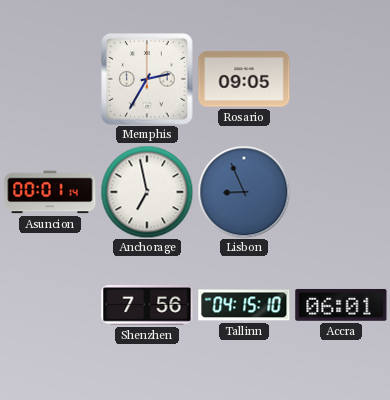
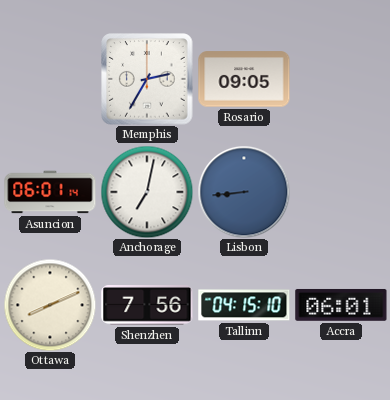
Asuncion: 00:01 -> 06:01 (50, 192)
Anchorage: 6:58 -> 7:02 (147, 192)
Lisbon: 8:56 -> 8:44 (244, 192)
Ottawa: none -> 8:11 (50, 305)
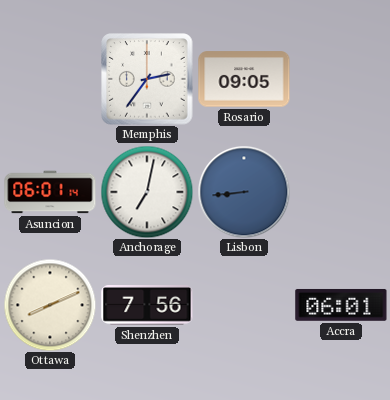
Memphis: 2:35 -> 2:36 (147, 79)
Tallinn: 04:15 -> none (244, 305)
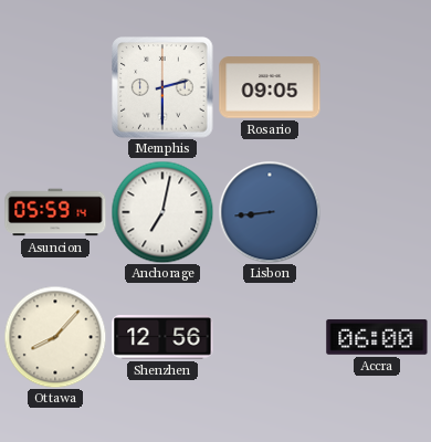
Memphis: 2:36 -> 2:30 (162, 87)
Asuncion: 06:01 -> 05:59 (55, 212)
Ottawa: 8:11 -> 8:07 (55, 337)
Shenzhen: 7:56 -> 12:56 (162, 338)
Accra: 06:01 -> 06:00 (377, 337)
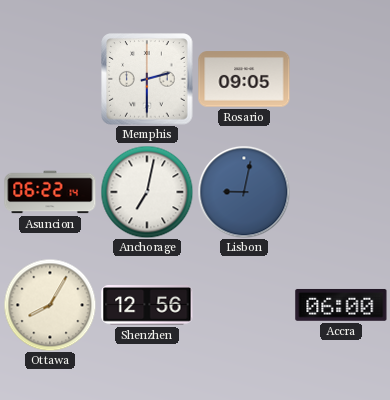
Asuncion: 05:59 -> 06:22 (50, 192)
Lisbon: 8:44 -> 9:02 (244, 192)
Ottawa: 8:07 -> 8:05 (50, 305)
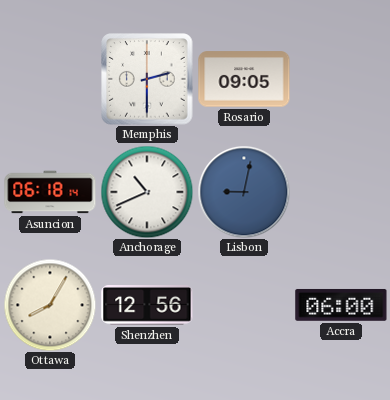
Asuncion: 06:22 -> 06:18 (50, 192)
Anchorage: 7:02 -> 10:41 (147, 192)
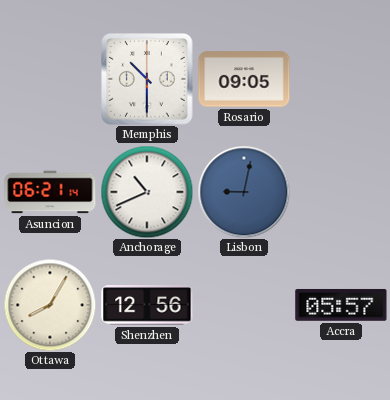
Memphis: 2:30 -> 10:30 (147, 79)
Asuncion: 06:18 -> 06:21 (50, 192)
Accra: 06:00 -> 05:57 (341, 305)
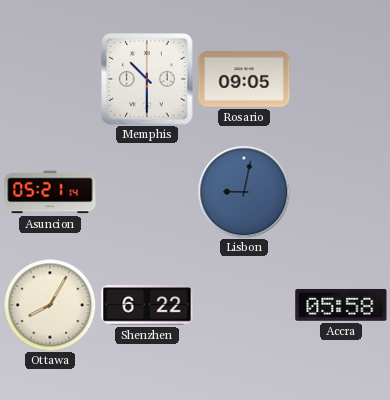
Asuncion: 06:21 -> 05:21 (50, 192)
Anchorage: 10:41 -> none (147, 192)
Shenzhen: 12:56 -> 6:22 (147, 306)
Accra: 05:57 -> 05:58 (341, 305)
